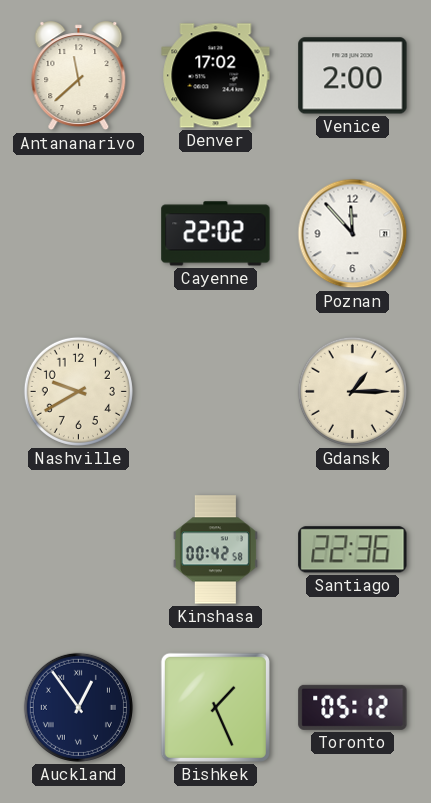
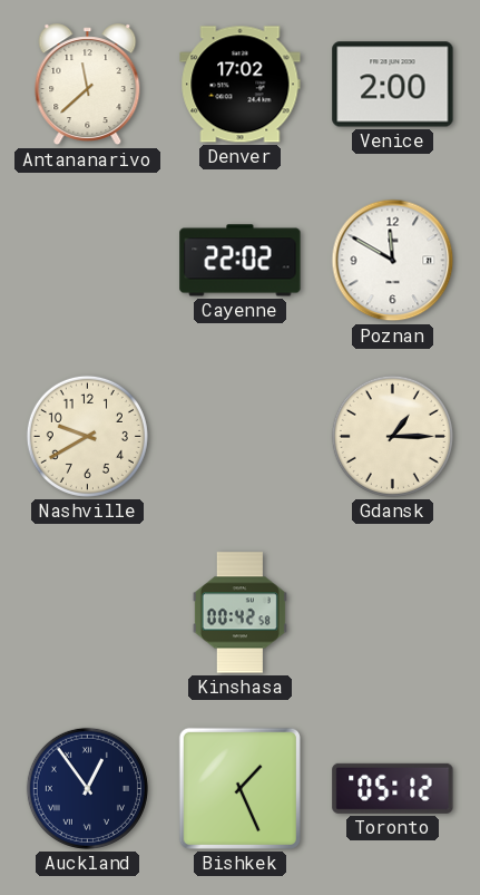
Poznan: 11:53 -> 11:50 (393, 261)
Santiago: 22:36 -> none (353, 550)
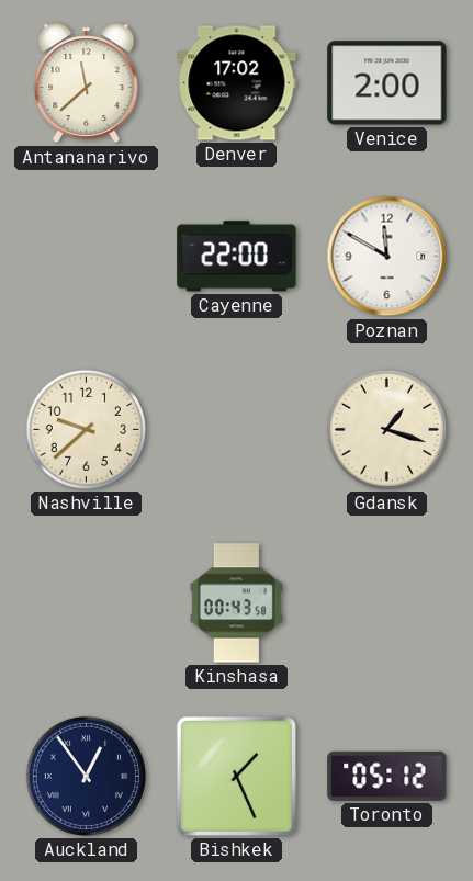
Cayenne: 22:02 -> 22:00 (237, 257)
Nashville: 9:40 -> 9:38 (86, 429)
Gdansk: 1:15 -> 1:18 (386, 429)
Kinshasa: 00:42 -> 00:43 (236, 603)
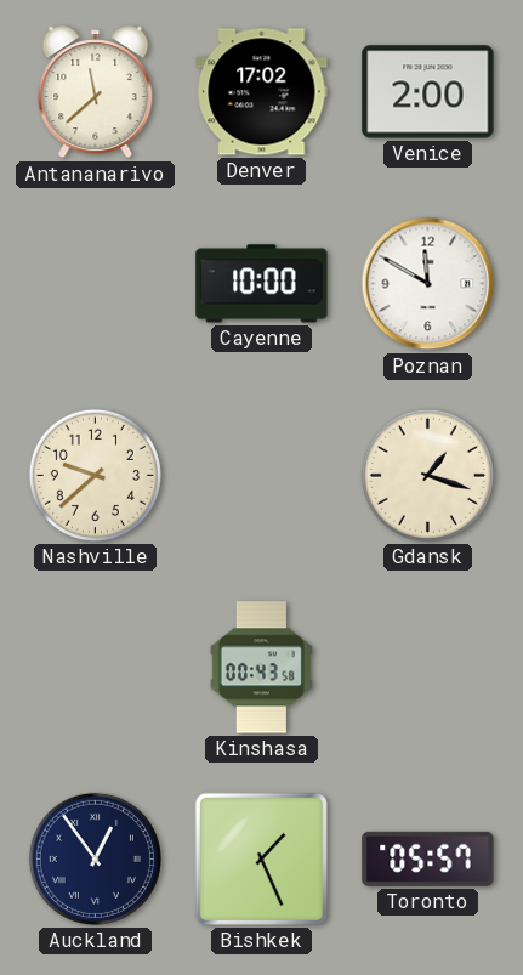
Cayenne: 22:00 -> 10:00 (262, 284)
Toronto: 05:12 -> 05:57 (428, 858)
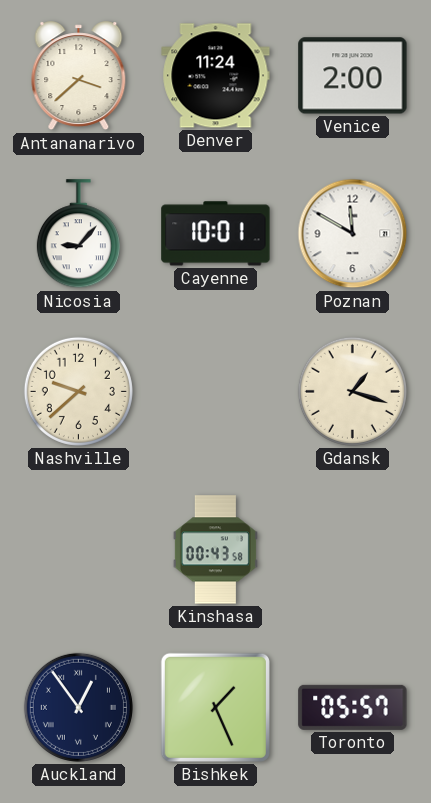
Antananarivo: 11:38 -> 3:38 (79, 76)
Denver: 17:02 -> 11:24 (216, 76)
Nicosia: none -> 9:07 (78, 234)
Cayenne: 10:00 -> 10:01 (216, 234)
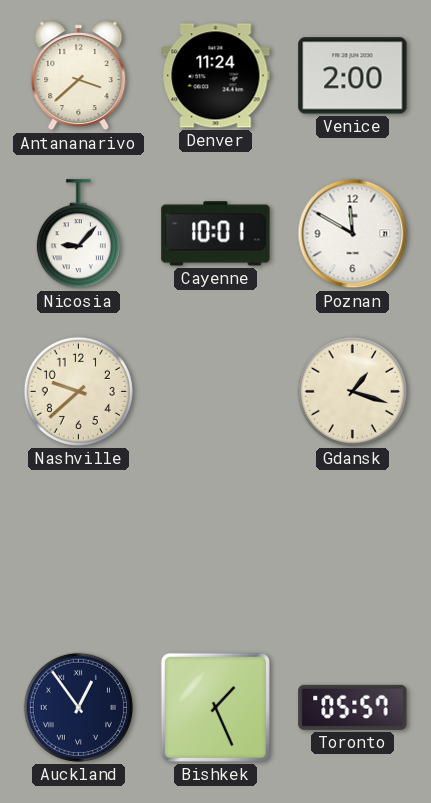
Kinshasa: 00:43 -> none (215, 550)
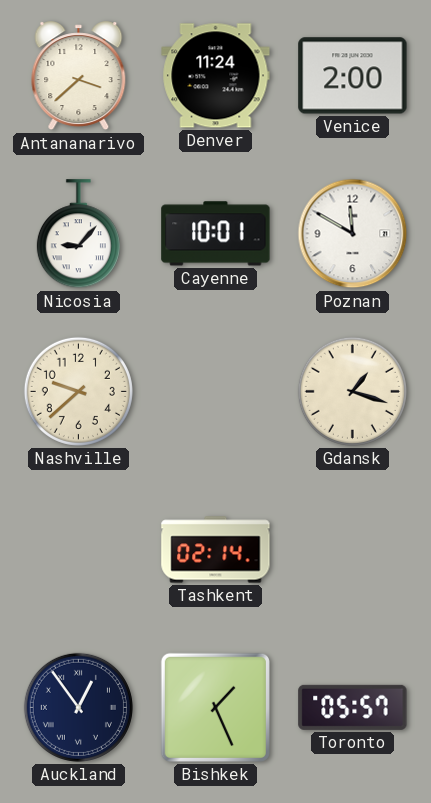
Tashkent: none -> 02:14 (216, 550)
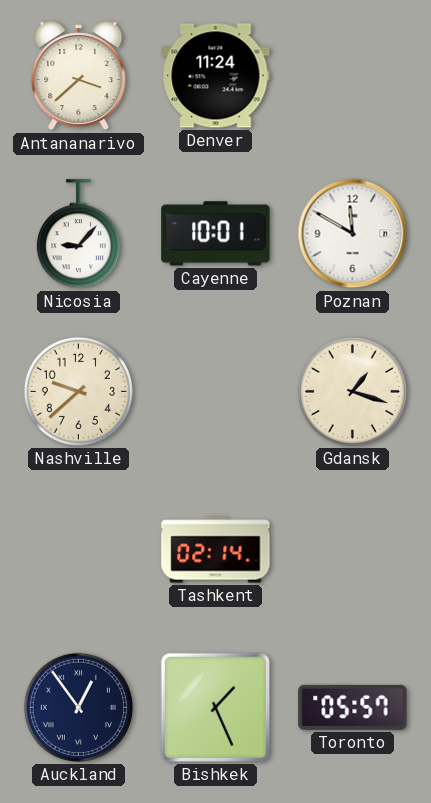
Venice: 2:00 -> none (353, 76)
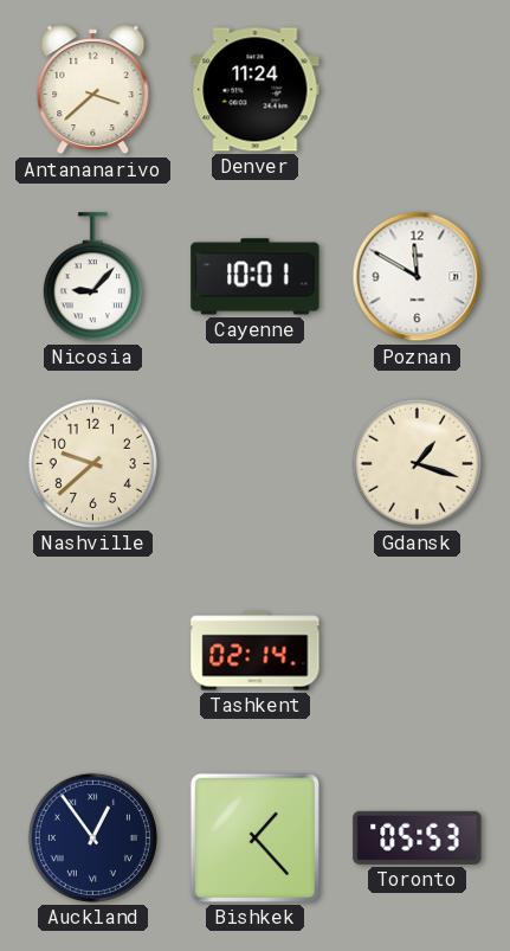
Bishkek: 1:26 -> 1:23 (254, 837)
Toronto: 05:57 -> 05:53 (418, 837)
